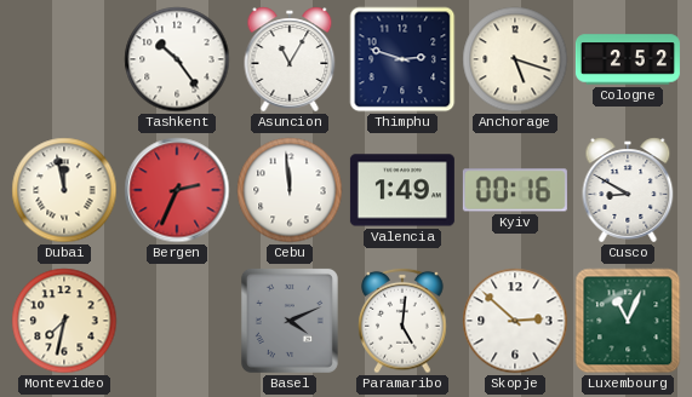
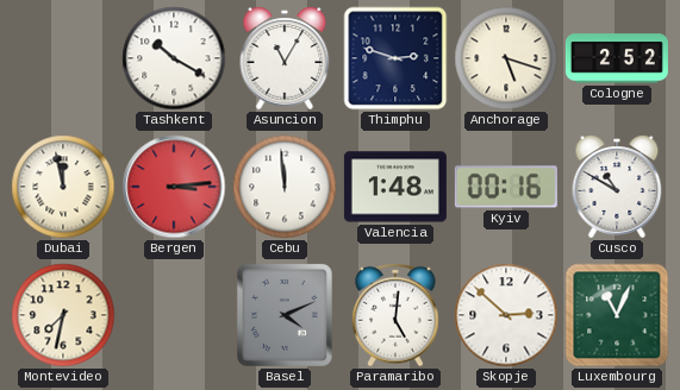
Tashkent: 10:24 -> 10:20 (174, 58)
Bergen: 2:34 -> 3:14 (174, 187)
Valencia: 1:49 -> 1:48 (395, 187)
Cusco: 8:50 -> 10:50 (617, 187)
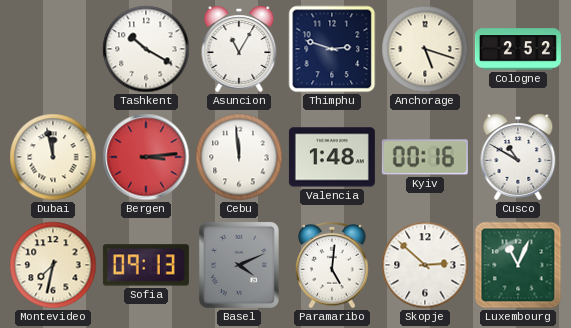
Sofia: none -> 09:13 (146, 265)
